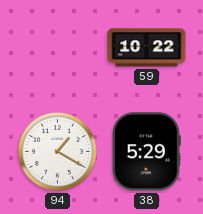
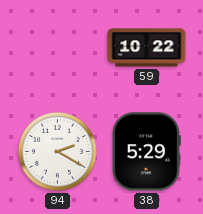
94: 1:20 -> 2:20 (57, 151)
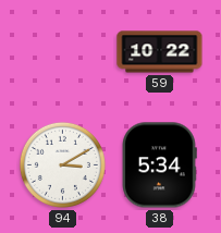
94: 2:20 -> 3:10 (62, 164)
38: 5:29 -> 5:34 (159, 165)
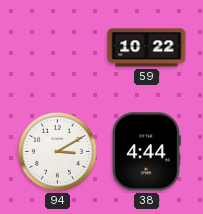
38: 5:34 -> 4:44 (146, 152)
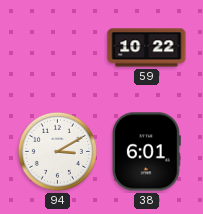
38: 4:44 -> 6:01 (146, 152)
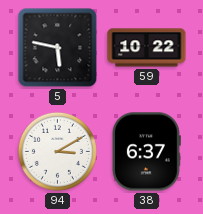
5: none -> 5:47 (58, 48)
38: 6:01 -> 6:37 (146, 152)
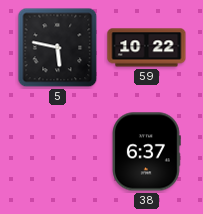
94: 3:10 -> none (57, 151)
